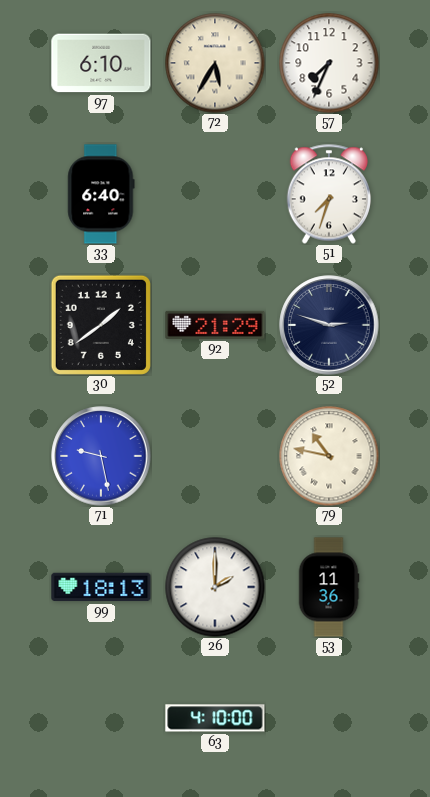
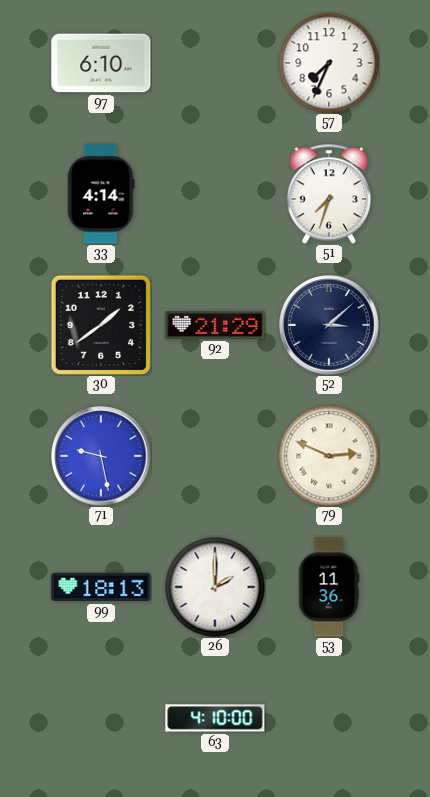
72: 5:35 -> none (215, 63)
33: 6:40 -> 4:14 (101, 194)
52: 2:48 -> 3:08 (329, 325)
79: 10:47 -> 2:49 (329, 456)
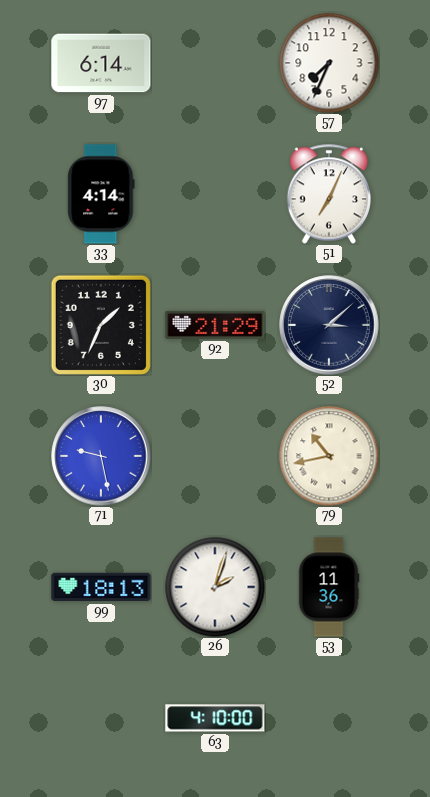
97: 6:10 -> 6:14 (101, 63)
51: 7:33 -> 7:04 (329, 194)
30: 1:39 -> 1:34 (101, 325)
79: 2:49 -> 10:43 (329, 456)
26: 2:00 -> 2:03 (215, 587)
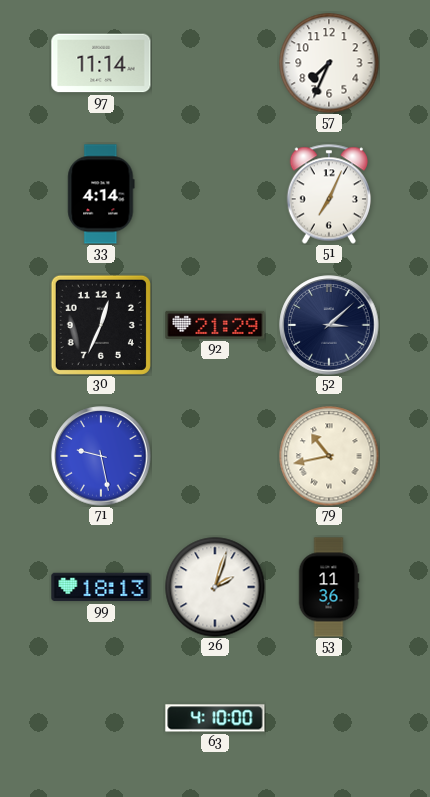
97: 6:14 -> 11:14 (101, 63)
30: 1:34 -> 12:34 (101, 325)
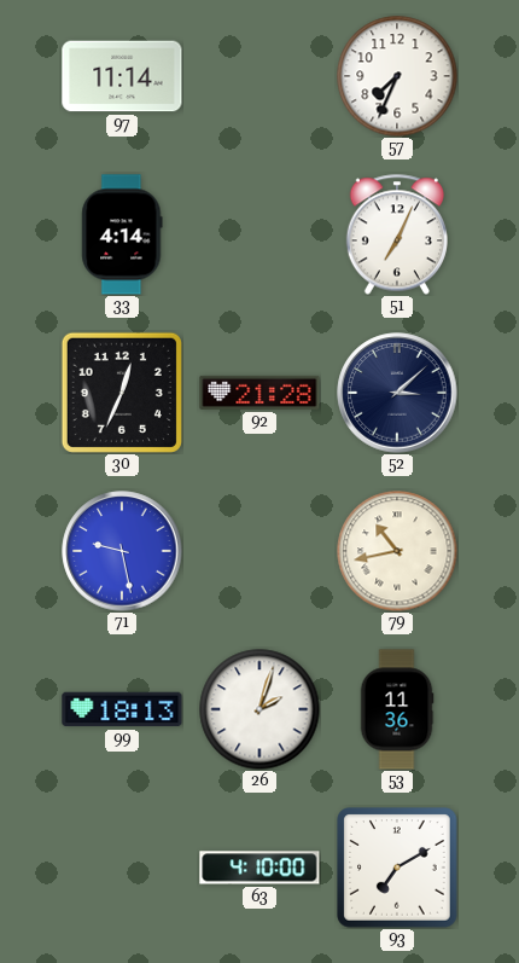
92: 21:29 -> 21:28 (259, 393)
93: none -> 7:10 (397, 868)
